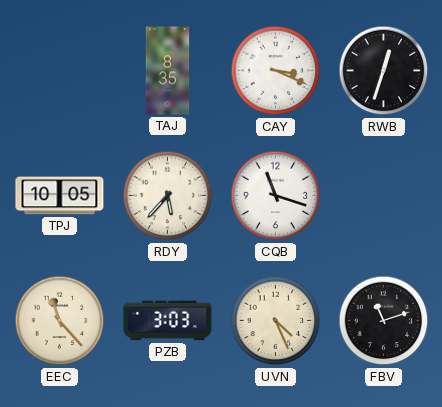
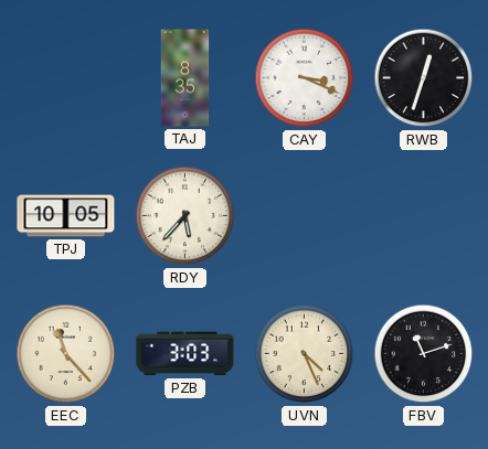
CQB: 11:18 -> none (276, 196)
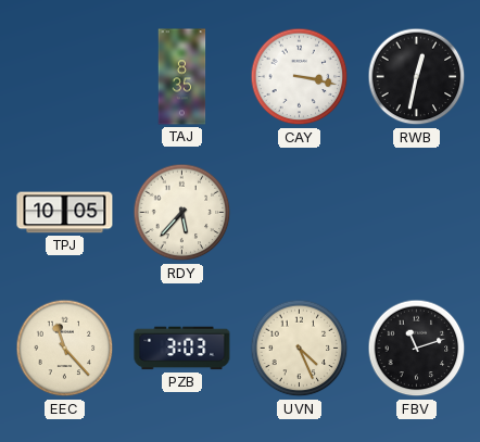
CAY: 3:19 -> 3:17 (300, 77)
RWB: 12:33 -> 12:32 (417, 77)
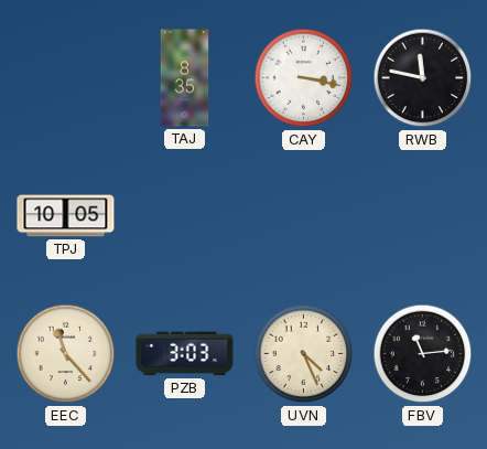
RWB: 12:32 -> 11:47 (423, 78)
RDY: 5:37 -> none (182, 213)
FBV: 11:12 -> 11:14 (423, 354)
